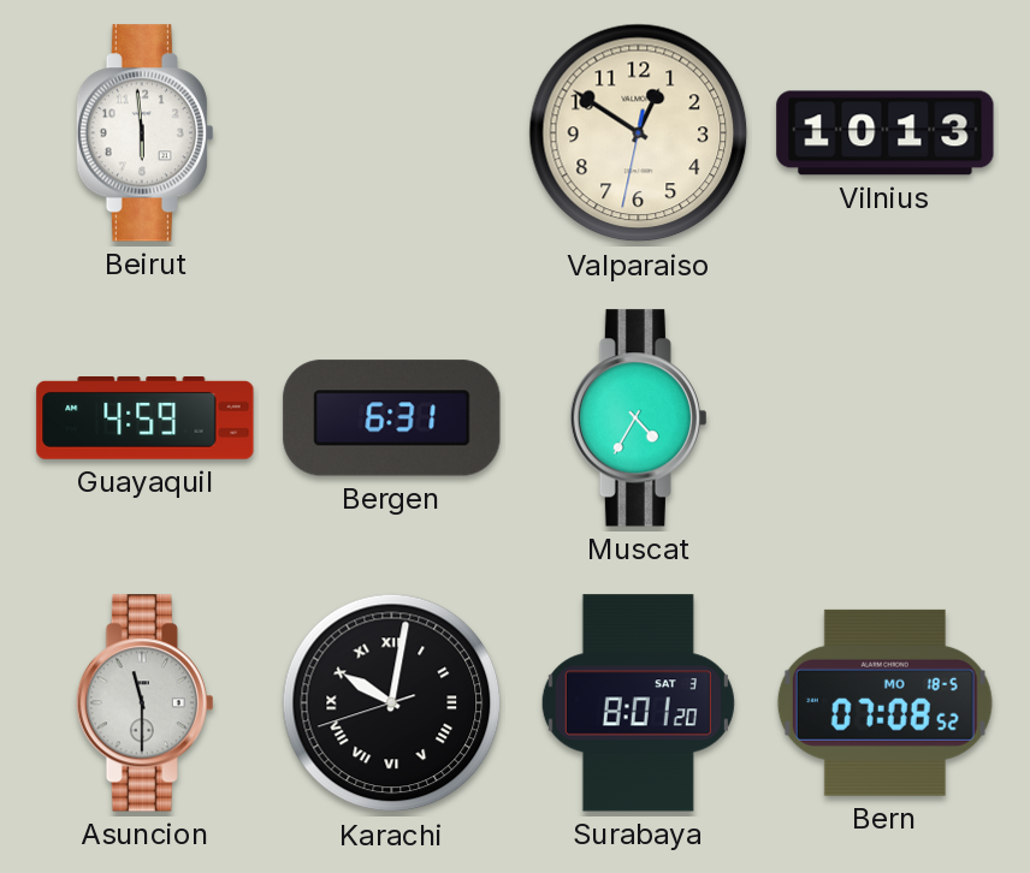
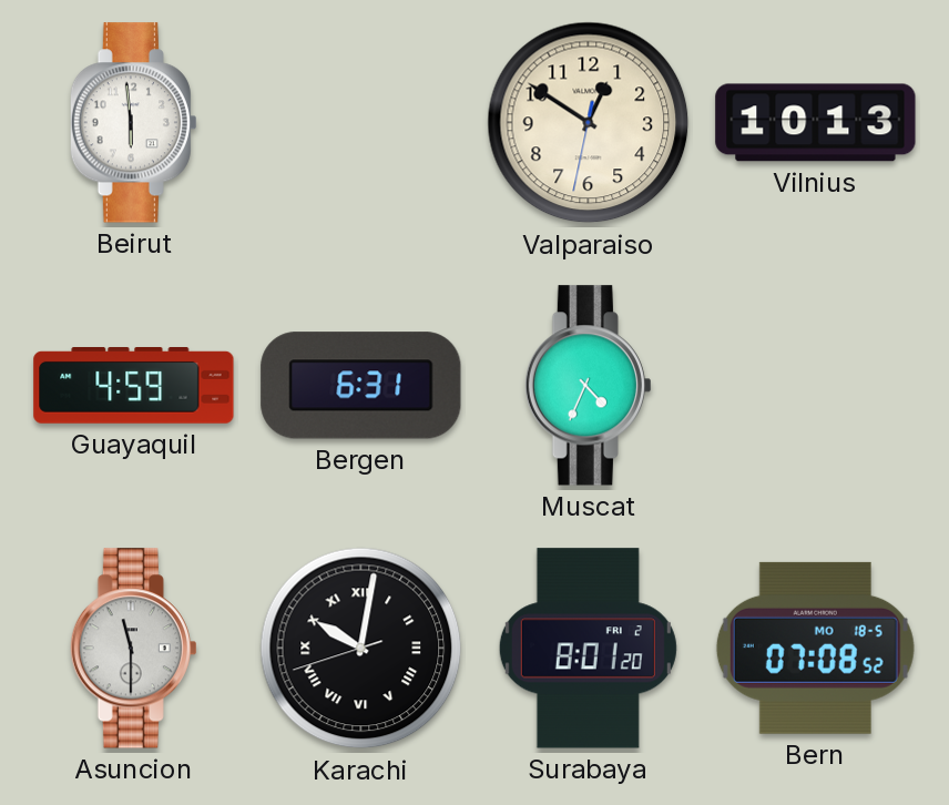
Muscat: 4:35 -> 4:34 (588, 386)
Surabaya date: SAT 3 -> FRI 2 (588, 649)
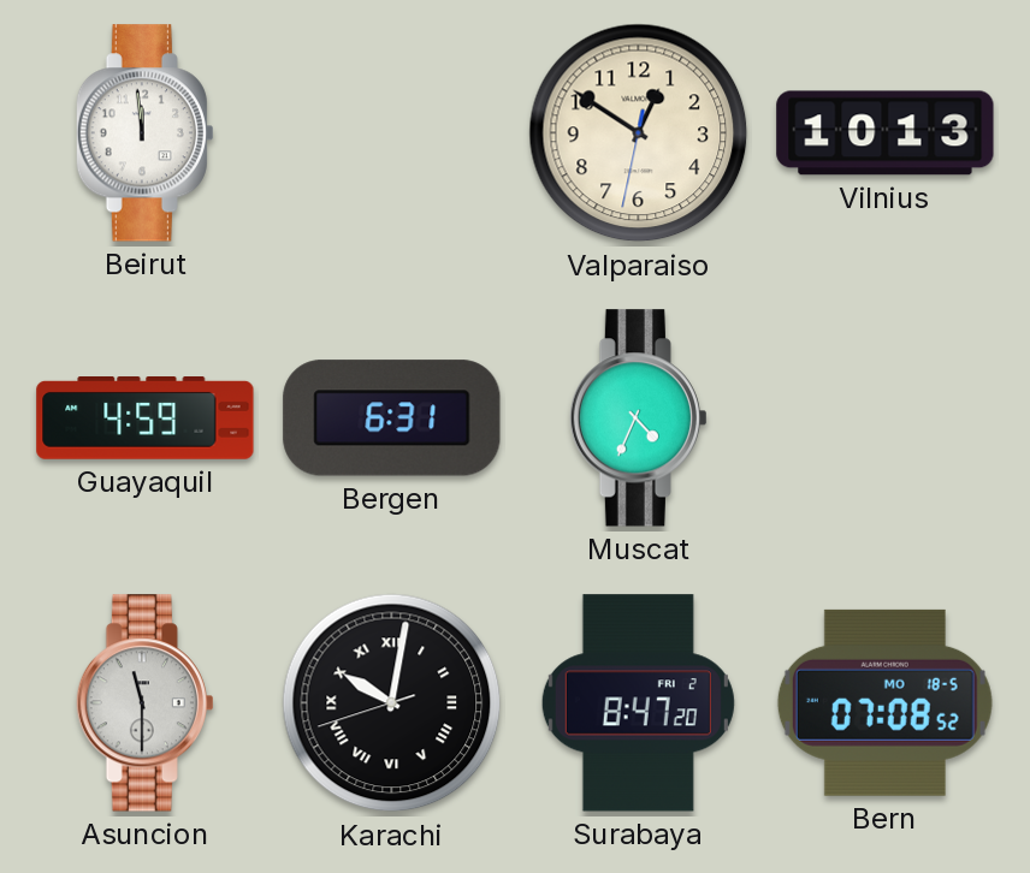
Beirut: 5:59 -> 11:59 (144, 133)
Surabaya: 8:01 -> 8:47 (638, 703)
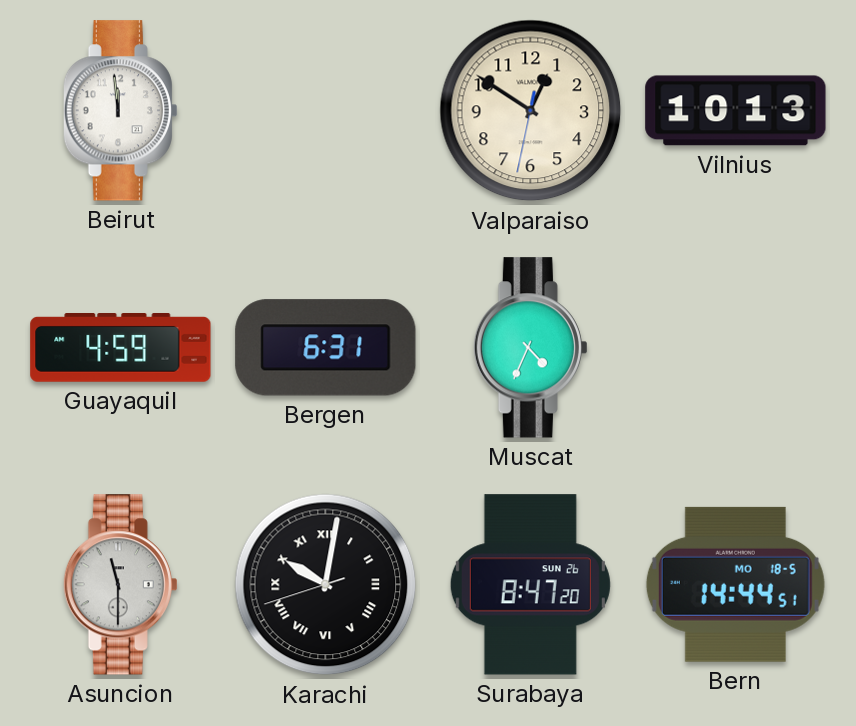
Surabaya date: FRI 2 -> SUN 26 (530, 585)
Bern: 07:08 -> 14:44 (735, 584)
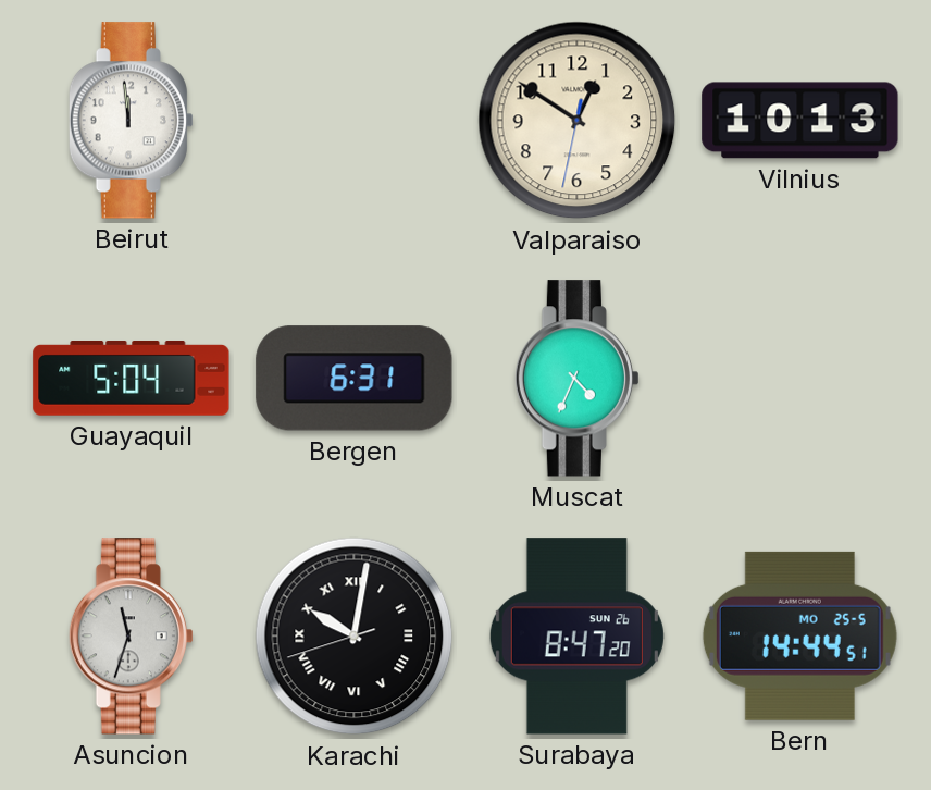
Guayaquil: 4:59 -> 5:04 (132, 379)
Asuncion: 11:30 -> 11:33 (131, 637)
Bern date: MO 18-5 -> MO 25-5 (799, 635)
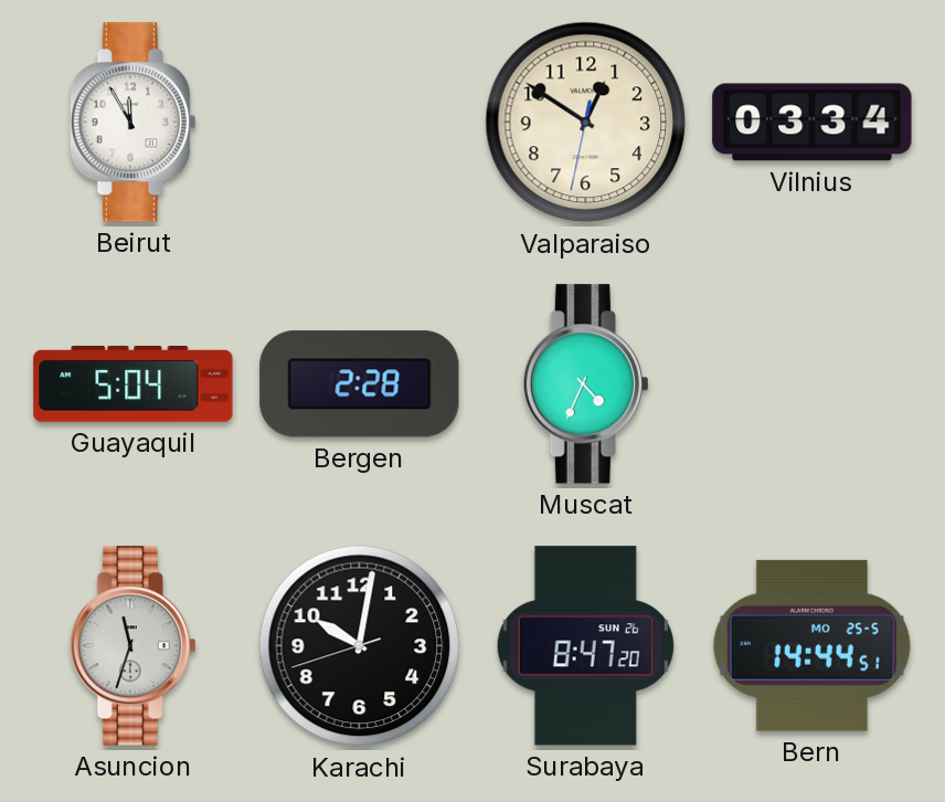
Beirut: 11:59 -> 11:55 (132, 123)
Vilnius: 10:13 -> 03:34 (813, 123)
Bergen: 6:31 -> 2:28 (360, 384)
Karachi numerals: Roman -> Arabic (360, 646)
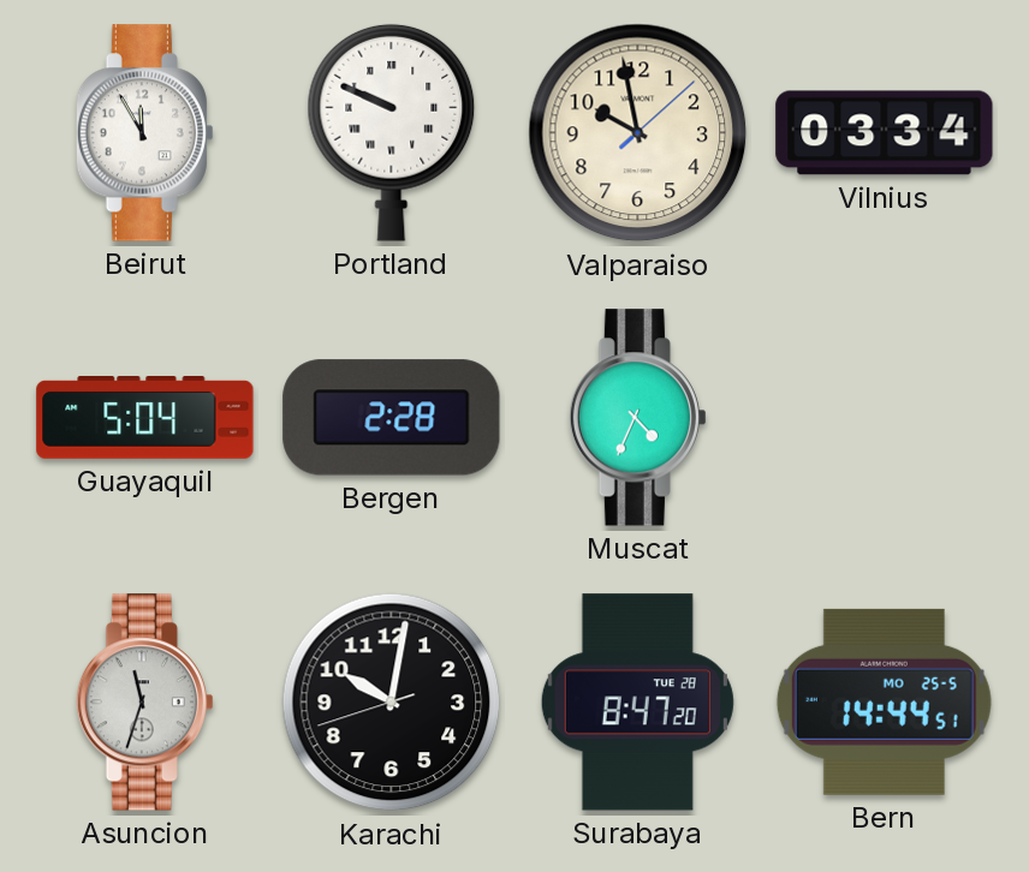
Portland: none -> 9:49 (392, 132)
Valparaiso: 12:50 -> 9:58 (638, 133)
Surabaya date: SUN 26 -> TUE 28 (637, 703)
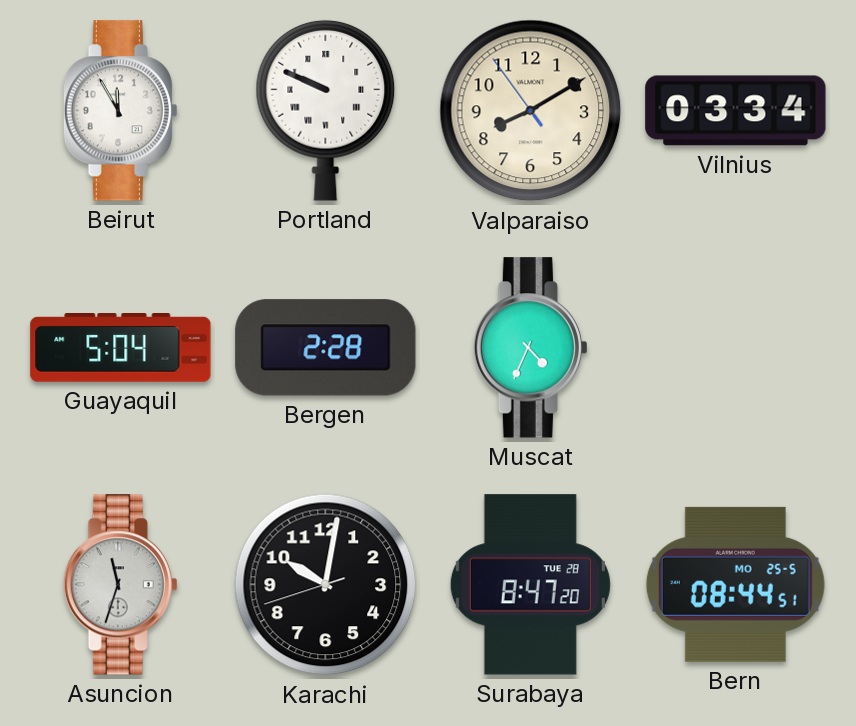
Valparaiso: 9:58 -> 8:09 (531, 111)
Bern: 14:44 -> 08:44 (735, 584)
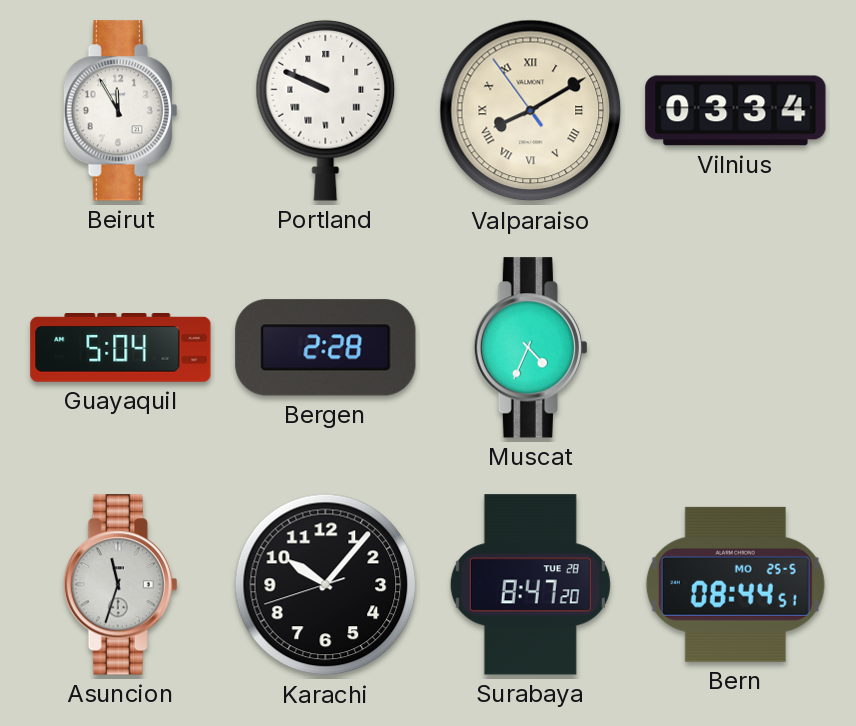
Valparaiso numerals: Arabic -> Roman (531, 111)
Karachi: 10:01 -> 10:06 (326, 585)
